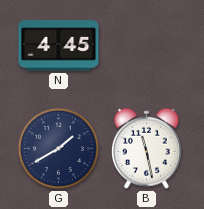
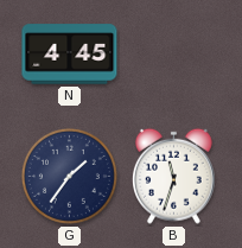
G: 1:40 -> 1:36 (69, 176)
B: 11:28 -> 11:33 (174, 176)
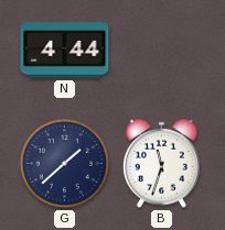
N: 4:45 -> 4:44 (65, 51)
G: 1:36 -> 1:38 (64, 163)
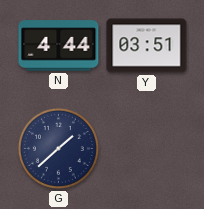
Y: none -> 03:51 (147, 46)
B: 11:33 -> none (162, 163)
